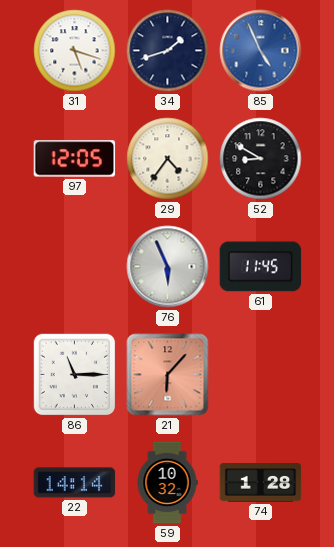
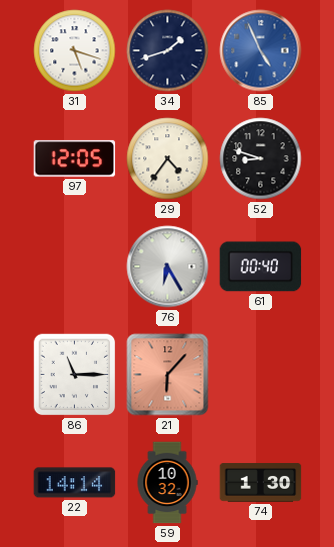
52: 8:50 -> 8:48 (261, 159)
76: 5:56 -> 6:25 (168, 267)
61: 11:45 -> 00:40 (261, 267)
74: 1:28 -> 1:30 (261, 483)
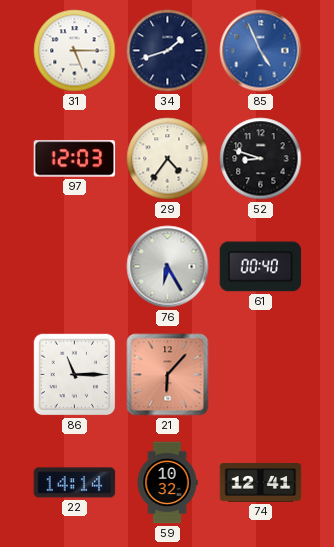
31: 5:18 -> 5:15 (75, 51)
97: 12:05 -> 12:03 (75, 159)
74: 1:30 -> 12:41 (261, 483)
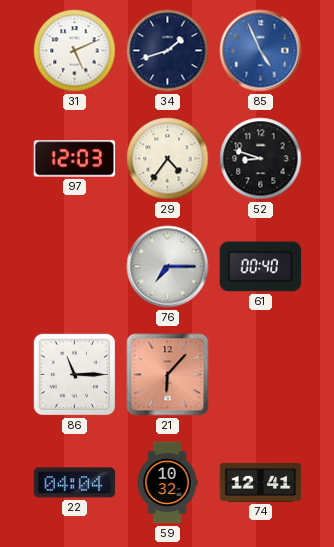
31: 5:15 -> 5:11 (75, 51)
76: 6:25 -> 7:15 (168, 267)
22: 14:14 -> 04:04 (75, 483)
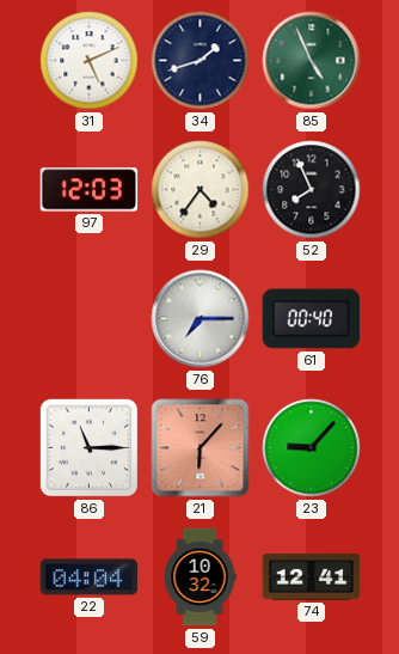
85 dial: blue -> green (312, 61)
52: 8:48 -> 7:56 (312, 190)
23: none -> 9:07 (312, 448)
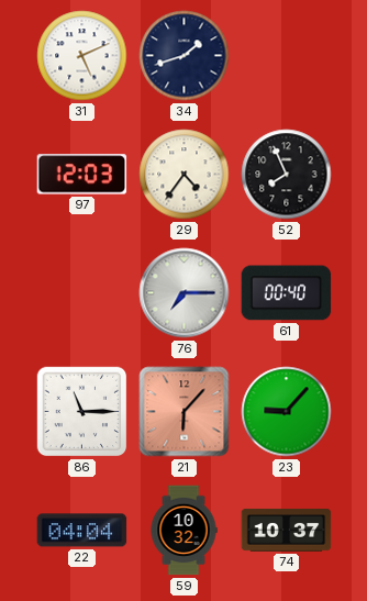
85: 4:56 -> none (312, 61)
74: 12:41 -> 10:37 (287, 531)
